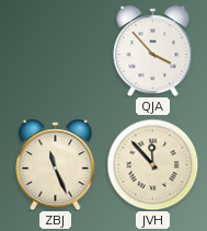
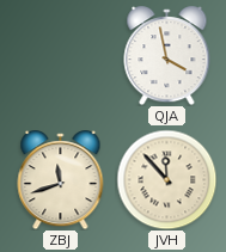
QJA: 3:53 -> 3:58 (167, 56)
ZBJ: 11:26 -> 11:42 (61, 180)
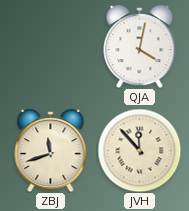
QJA: 3:58 -> 4:02 (140, 47)
